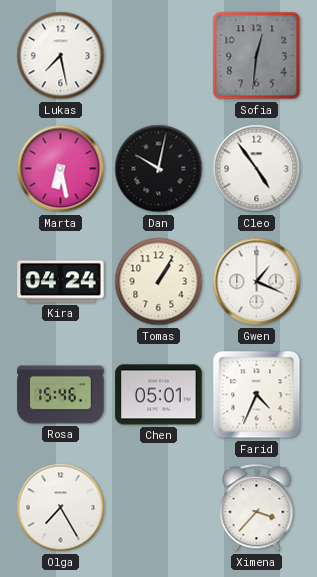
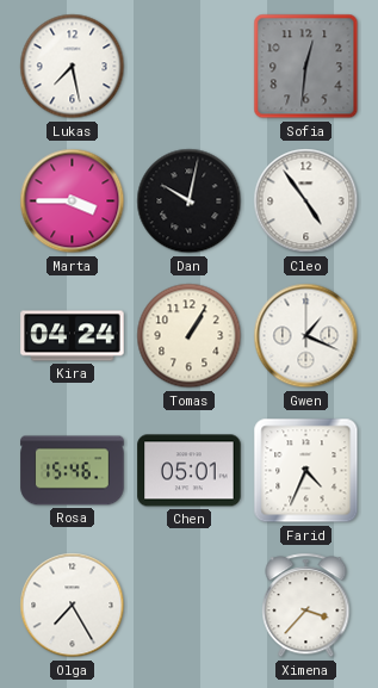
Marta: 6:28 -> 3:45 (73, 202)
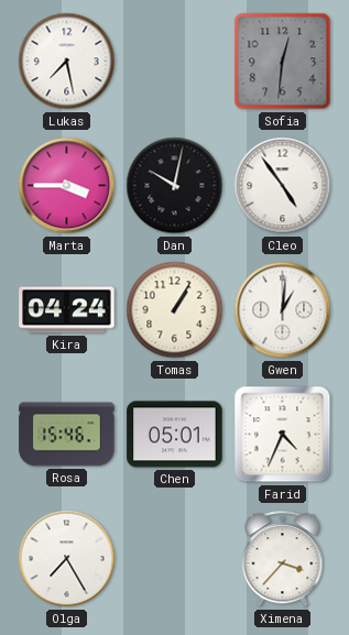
Gwen: 1:19 -> 1:01 (283, 310)
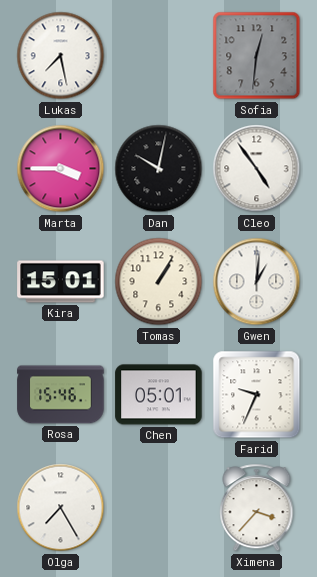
Kira: 04:24 -> 15:01 (61, 282)
Farid: 4:34 -> 9:34 (257, 395)
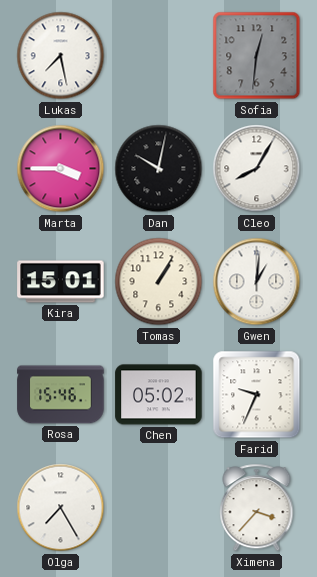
Cleo: 4:54 -> 8:05 (257, 169)
Chen: 05:01 -> 05:02 (159, 395)
